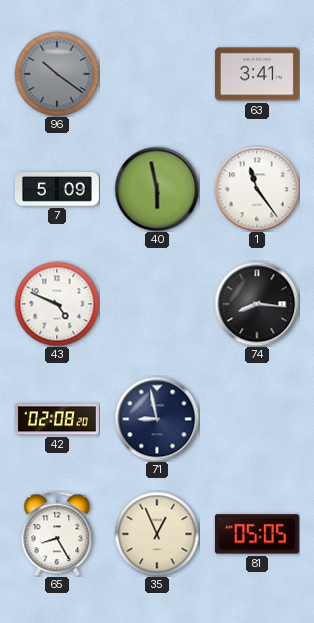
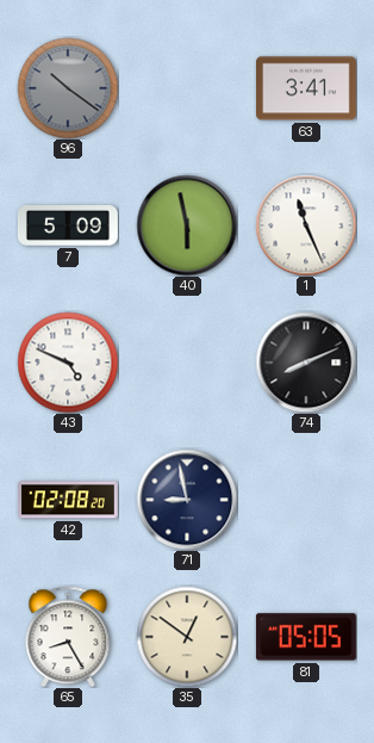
1: 11:24 -> 11:26 (306, 225)
74: 8:16 -> 8:11 (306, 363)
35: 12:56 -> 12:51 (187, 637)
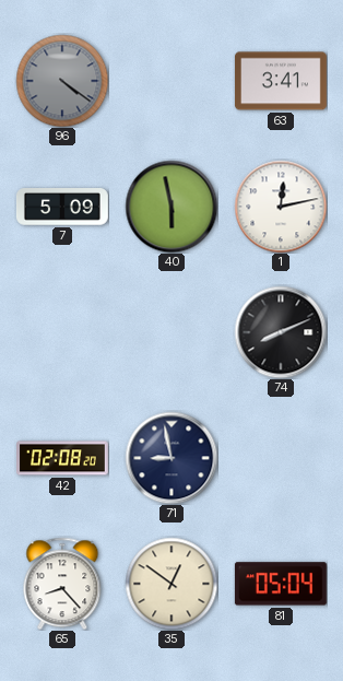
96: 10:21 -> 4:21 (62, 81)
1: 11:26 -> 12:13 (281, 207)
43: 4:49 -> none (68, 363)
65: 8:25 -> 8:23 (62, 584)
81: 05:05 -> 05:04 (281, 584)
